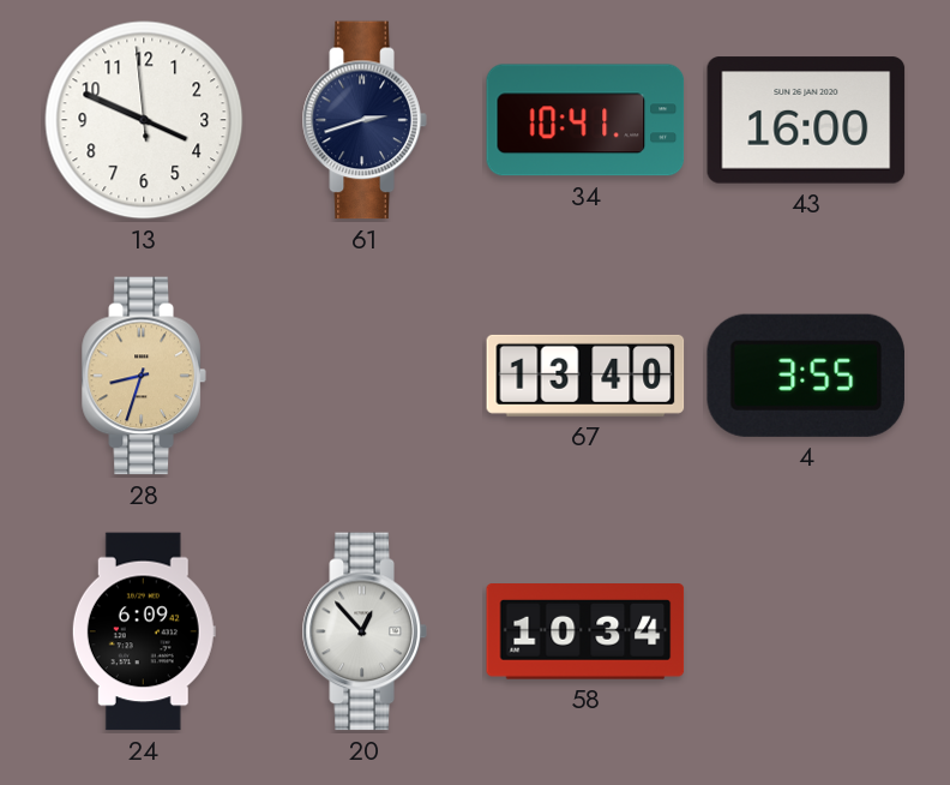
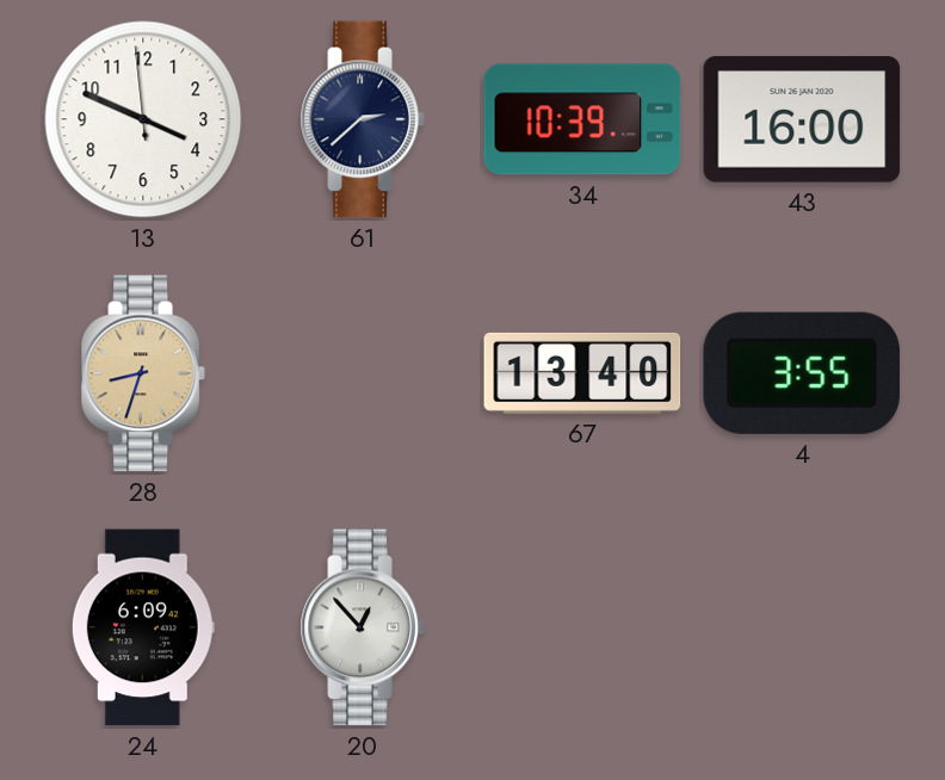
61: 2:42 -> 2:38 (363, 119)
34: 10:41 -> 10:39 (582, 119)
58: 10:34 -> none (585, 633)
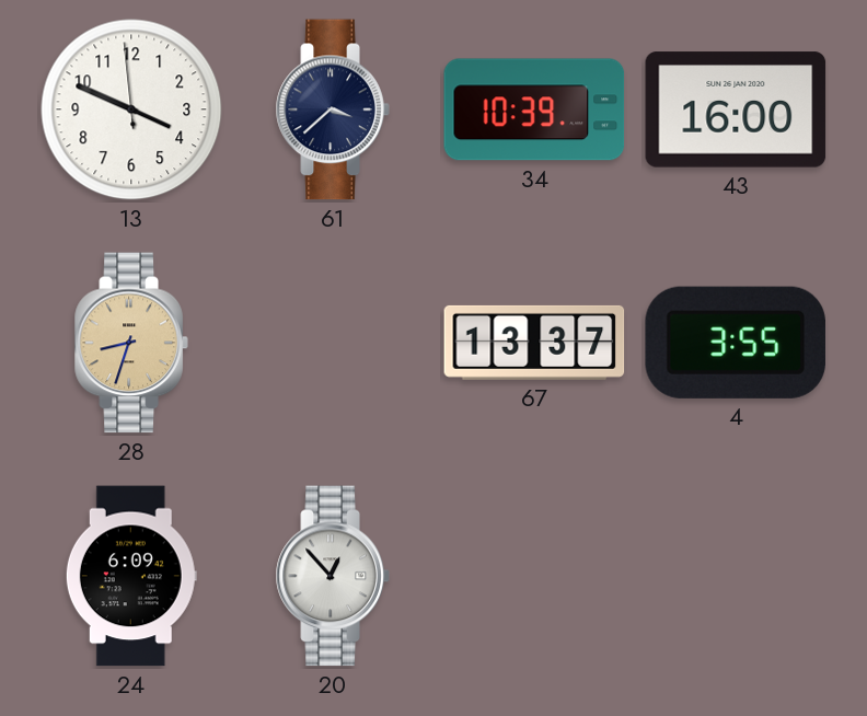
61: 2:38 -> 3:38 (333, 109)
67: 13:40 -> 13:37 (534, 343)
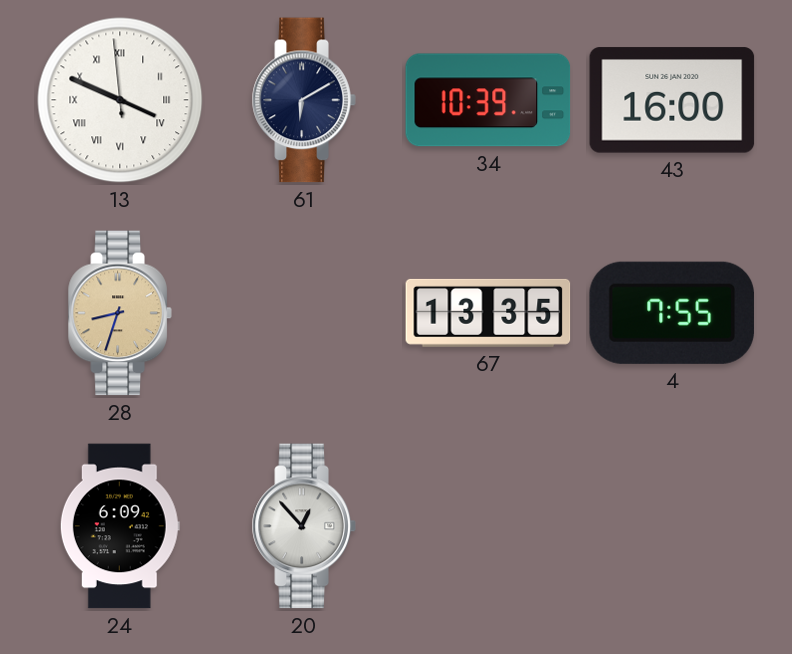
13 numerals: Arabic -> Roman (120, 100)
61: 3:38 -> 6:10 (304, 100)
67: 13:37 -> 13:35 (488, 313)
4: 3:55 -> 7:55 (672, 313)
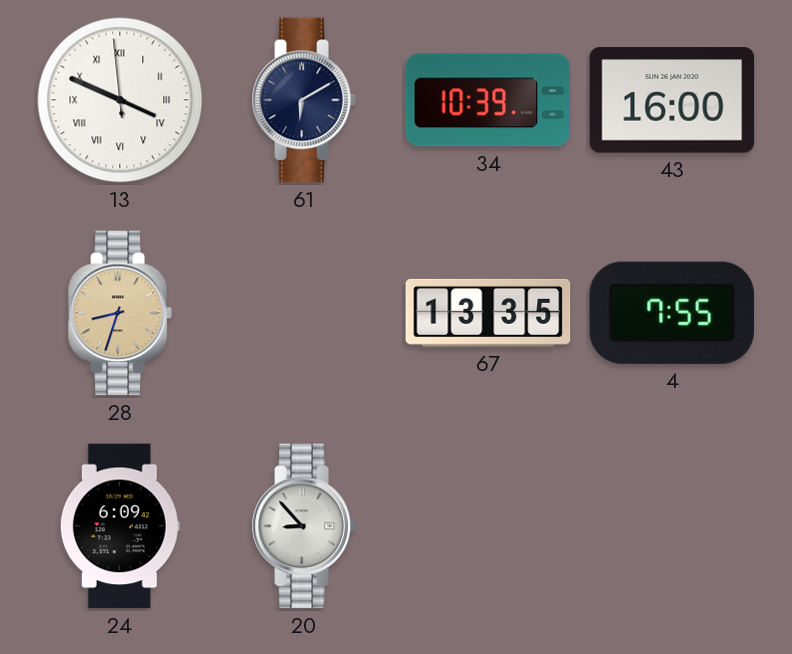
20: 12:53 -> 8:53 (304, 526)
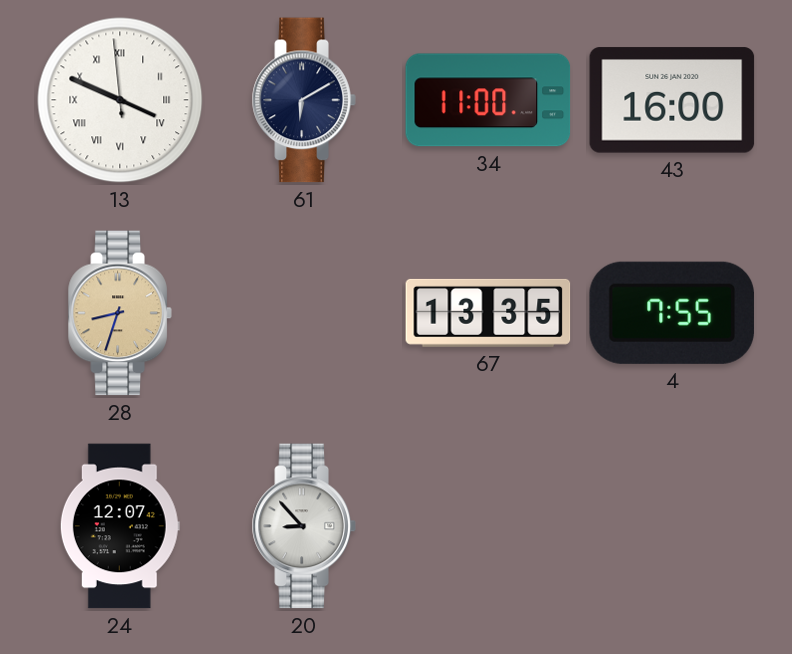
34: 10:39 -> 11:00 (488, 100)
24: 6:09 -> 12:07 (120, 526)
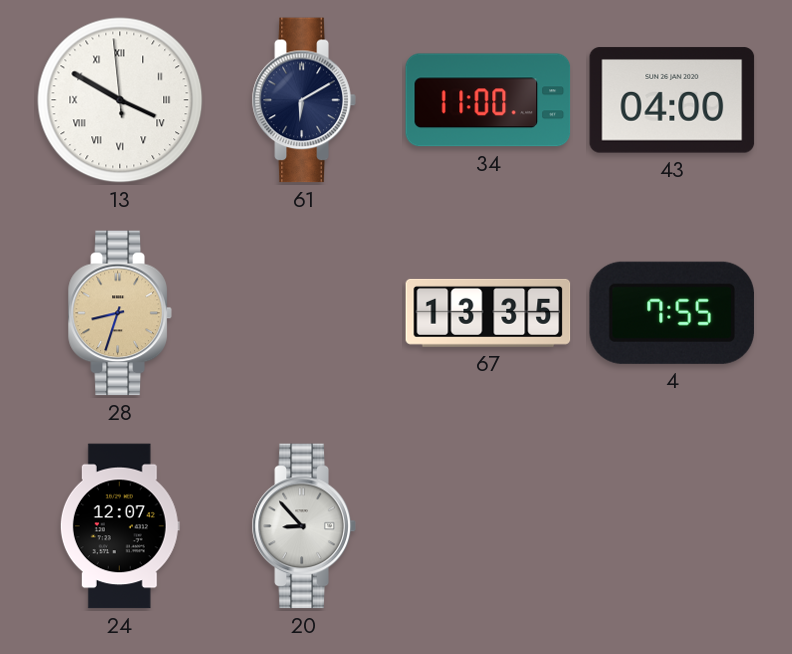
13: 3:48 -> 3:49 (120, 100)
43: 16:00 -> 04:00 (672, 100)
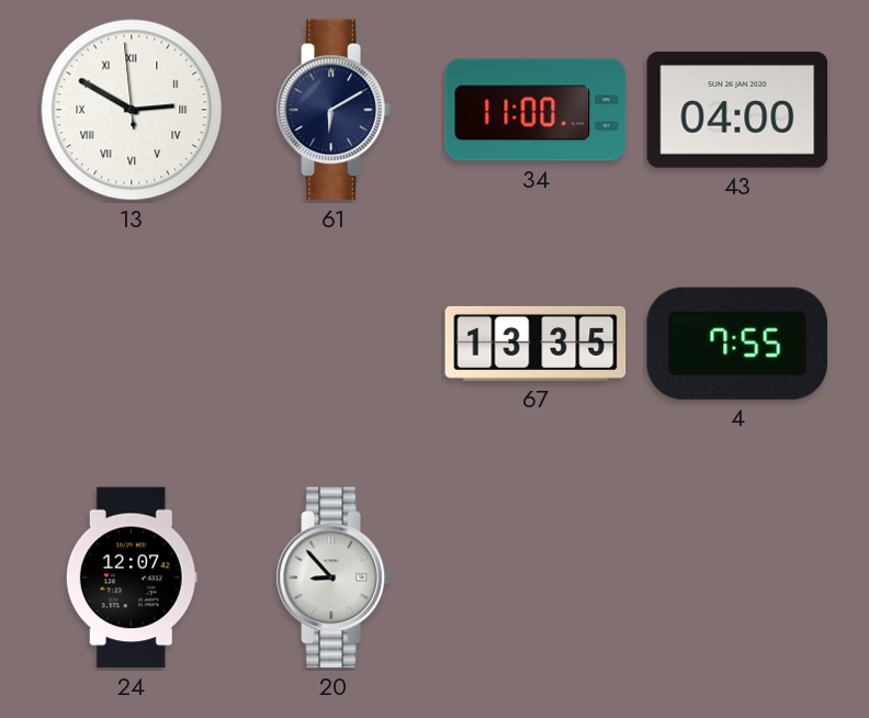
13: 3:49 -> 2:49 (132, 110)
28: 8:33 -> none (120, 313)
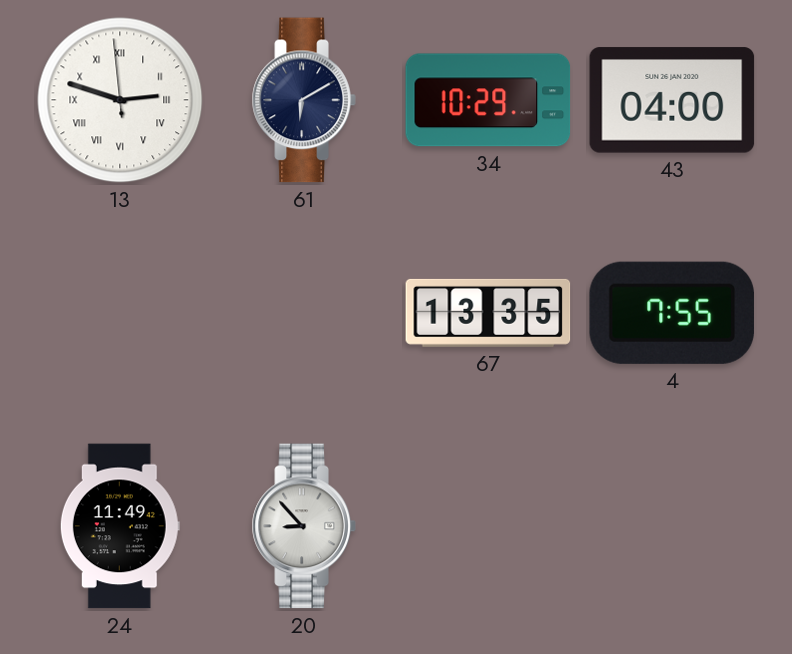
13: 2:49 -> 2:47 (120, 100)
34: 11:00 -> 10:29 (488, 100)
24: 12:07 -> 11:49 (120, 526)
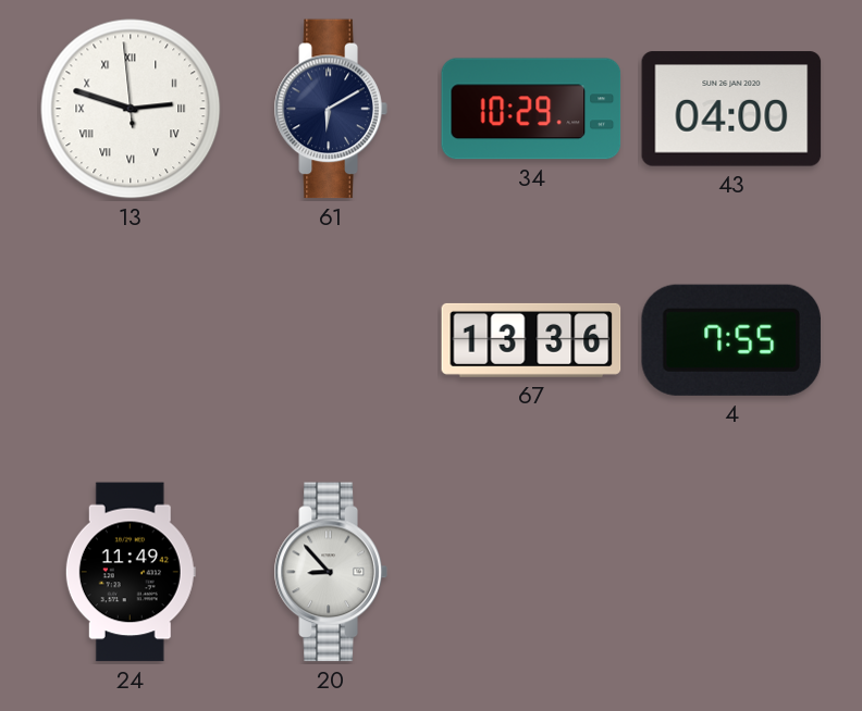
67: 13:35 -> 13:36 (531, 340)
